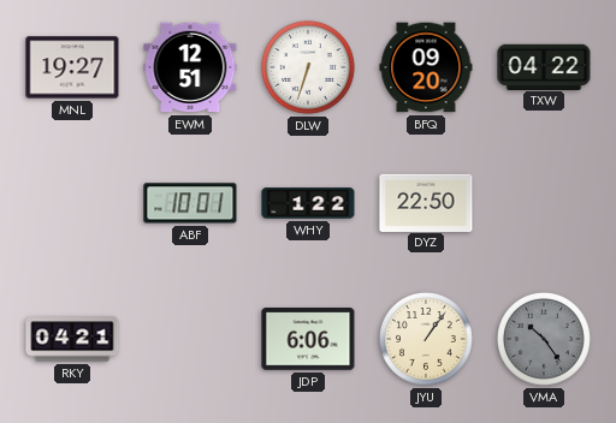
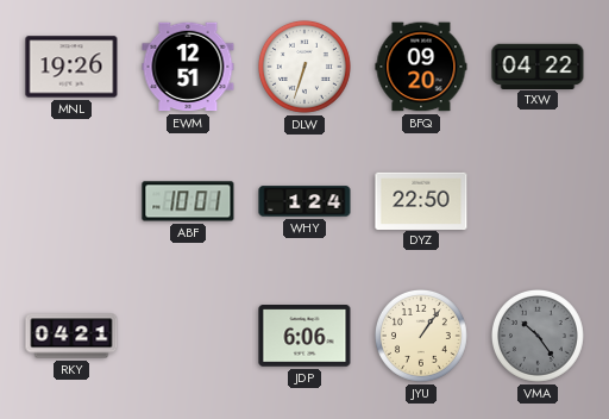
MNL: 19:27 -> 19:26 (71, 67)
WHY: 1:22 -> 1:24 (304, 201)
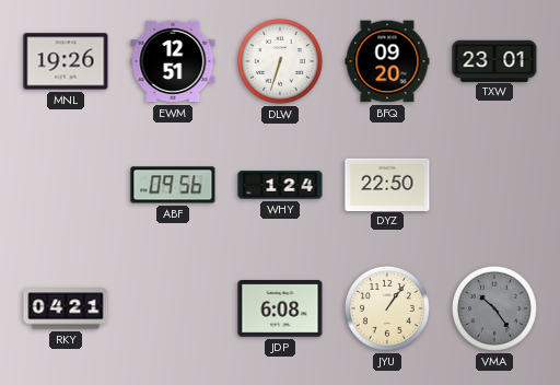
TXW: 04:22 -> 23:01 (494, 60)
ABF: 10:01 -> 09:56 (173, 185)
JDP: 6:06 -> 6:08 (280, 310)
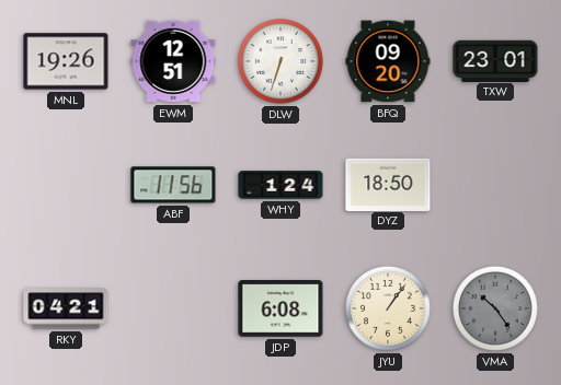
ABF: 09:56 -> 11:56 (173, 185)
DYZ: 22:50 -> 18:50 (388, 184)
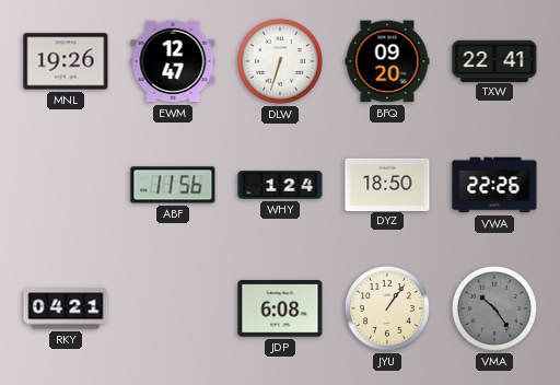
EWM: 12:51 -> 12:47 (173, 61)
TXW: 23:01 -> 22:41 (494, 60)
VWA: none -> 22:26 (494, 185)
